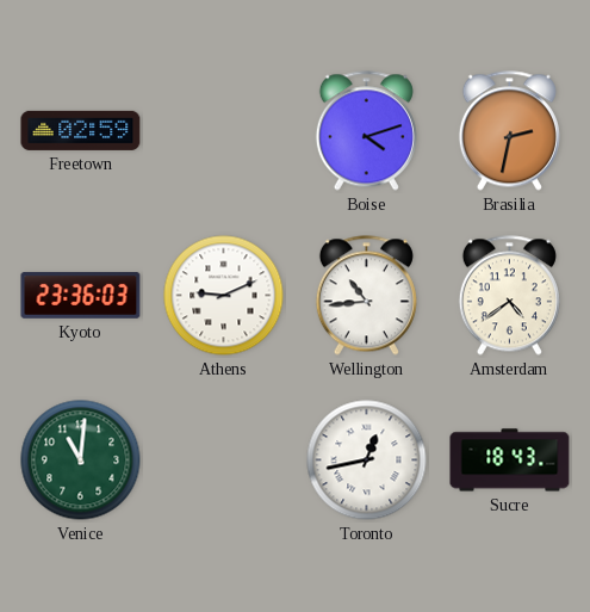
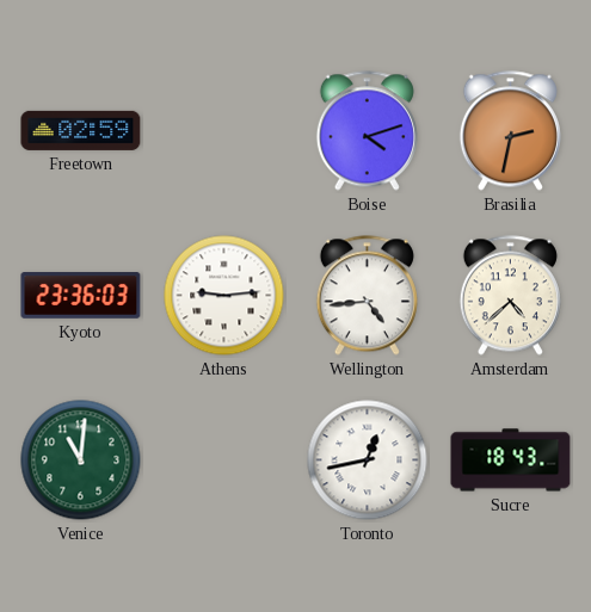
Athens: 9:11 -> 9:14 (224, 296)
Wellington: 10:44 -> 4:44 (367, 296)
Amsterdam: 4:39 -> 4:38 (510, 296)
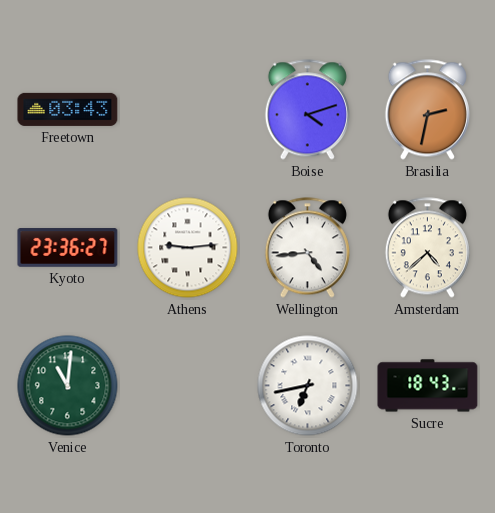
Freetown: 02:59 -> 03:43 (68, 109)
Kyoto: 23:36:03 -> 23:36:27 (68, 248)
Toronto: 12:43 -> 6:43 (308, 386)
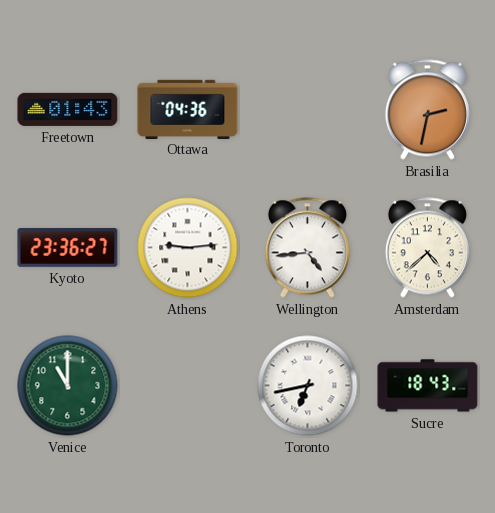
Freetown: 03:43 -> 01:43 (68, 109)
Ottawa: none -> 04:36 (188, 109)
Boise: 4:12 -> none (307, 110)
Venice: 11:01 -> 11:00 (68, 386)
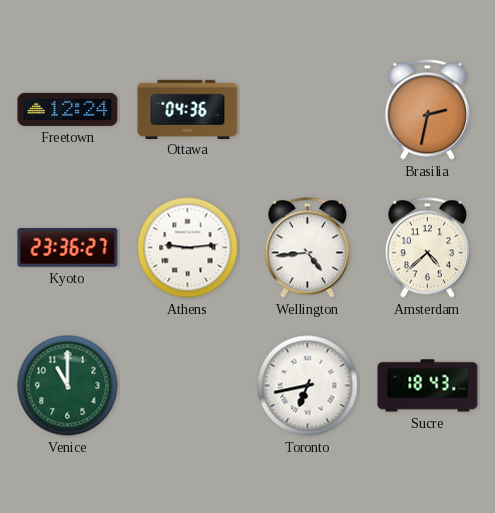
Freetown: 01:43 -> 12:24 (68, 109)
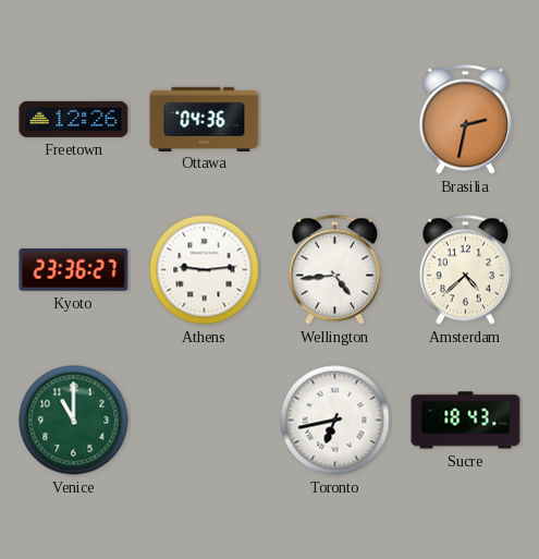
Freetown: 12:24 -> 12:26 (74, 119)
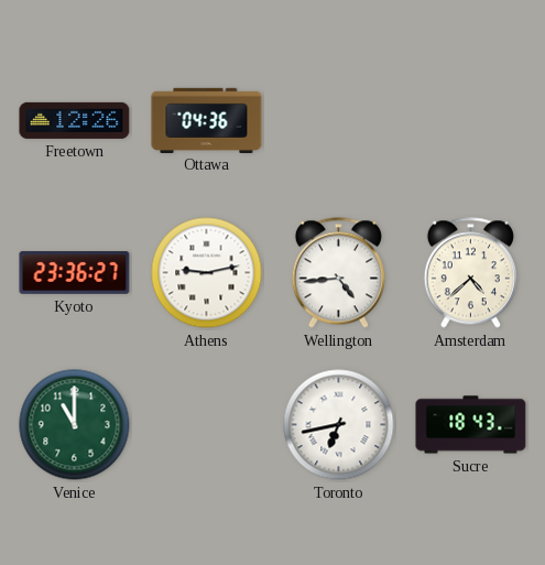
Brasilia: 2:32 -> none (465, 120)
Athens: 9:14 -> 9:13 (207, 273)
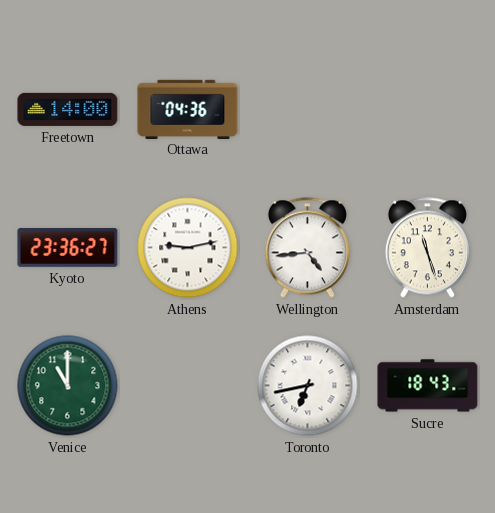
Freetown: 12:26 -> 14:00 (68, 109)
Amsterdam: 4:38 -> 11:27 (427, 248)
